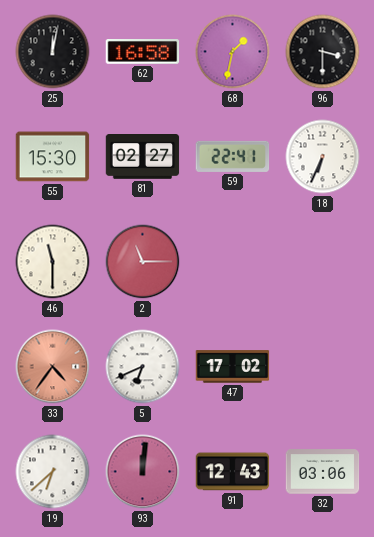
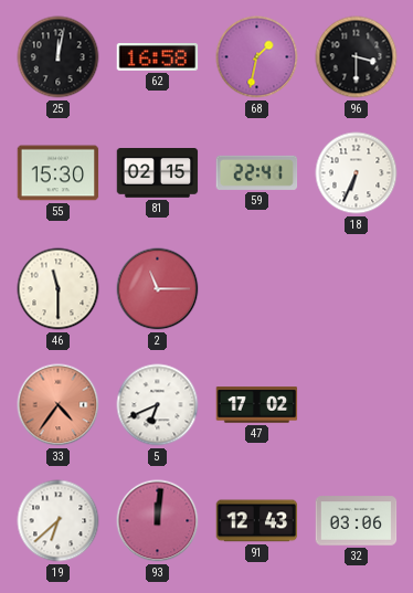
81: 02:27 -> 02:15 (158, 173)
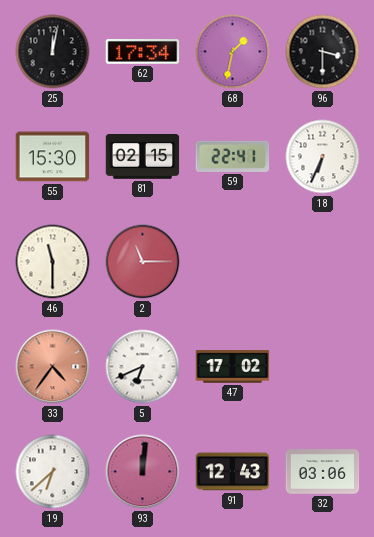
62: 16:58 -> 17:34 (143, 52)
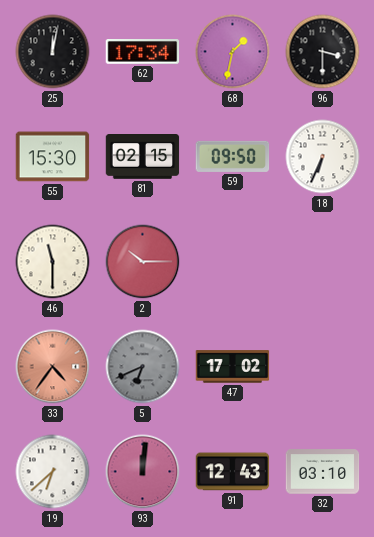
59: 22:41 -> 09:50 (233, 156)
2: 11:15 -> 10:15 (143, 262)
5 dial: white -> grey (143, 367)
32: 03:06 -> 03:10 (323, 472)
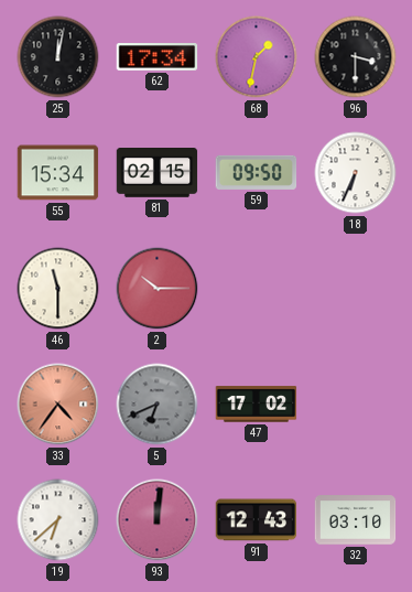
55: 15:30 -> 15:34 (58, 173)
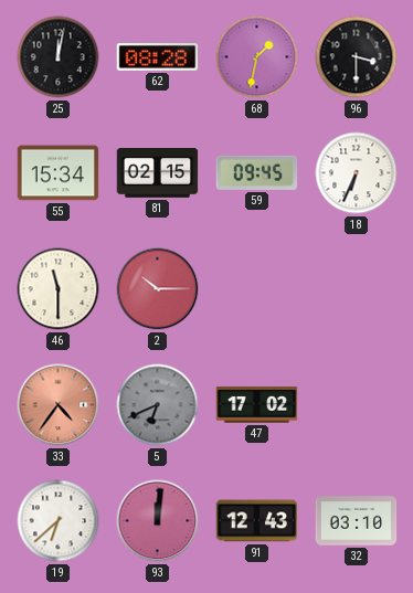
62: 17:34 -> 08:28 (158, 57)
59: 09:50 -> 09:45 (257, 172)
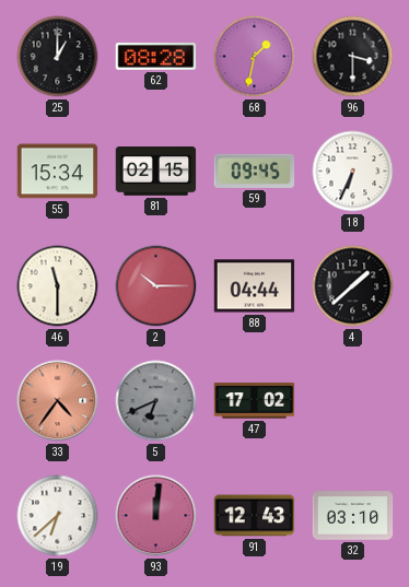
25: 12:02 -> 1:00 (58, 57)
88: none -> 04:44 (255, 286)
4: none -> 1:38 (353, 286)
